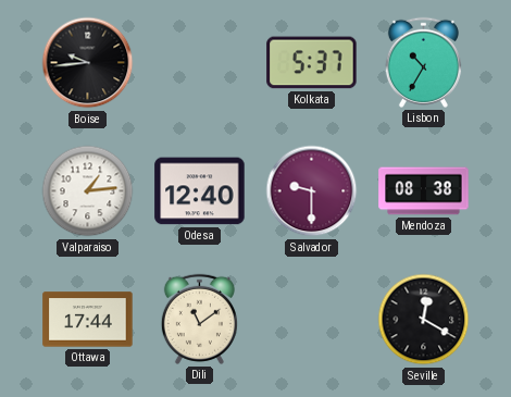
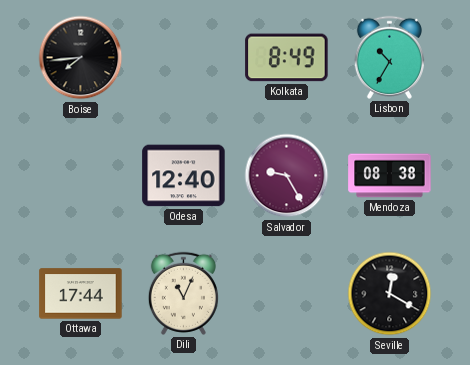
Boise: 9:44 -> 7:44 (81, 58)
Kolkata: 5:37 -> 8:49 (287, 58)
Valparaiso: 1:14 -> none (88, 191)
Salvador: 9:30 -> 9:25 (287, 176)
Dili: 11:09 -> 11:04 (183, 293)
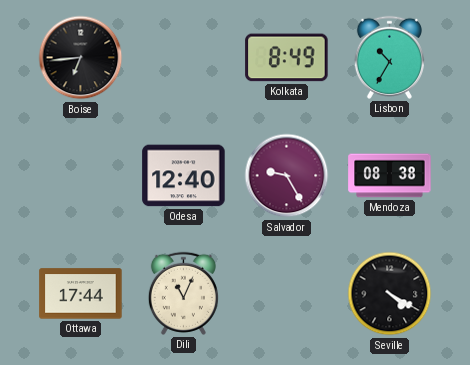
Boise: 7:44 -> 6:44 (81, 58)
Seville: 12:20 -> 4:20 (390, 294)
